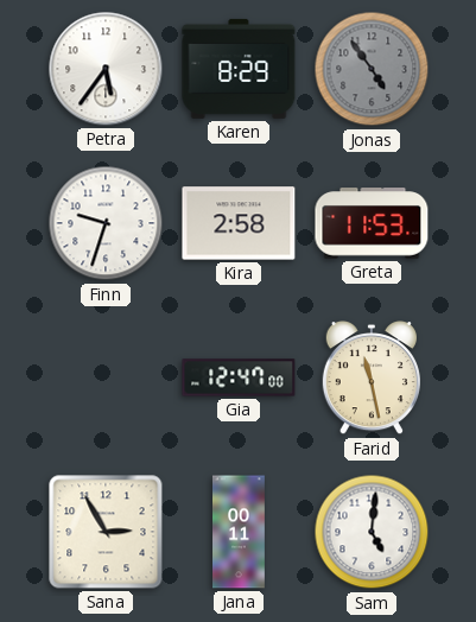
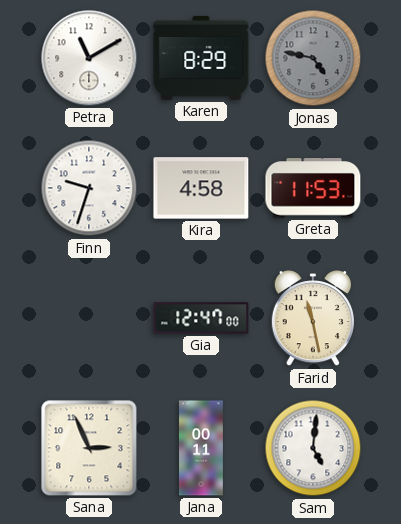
Petra: 5:36 -> 11:10 (89, 58)
Jonas: 4:54 -> 4:47 (313, 58)
Kira: 2:58 -> 4:58 (201, 188)
Sana: 2:55 -> 2:56 (89, 448)
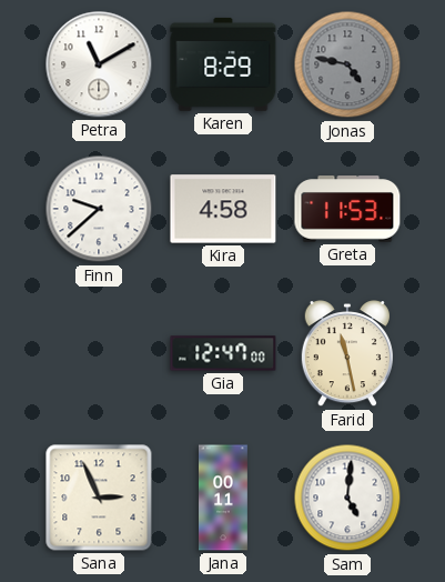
Finn: 9:33 -> 9:38 (99, 209)
